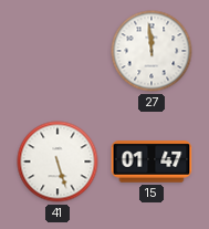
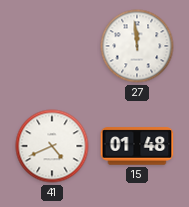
41: 5:27 -> 4:41 (52, 146)
15: 01:47 -> 01:48 (137, 146)
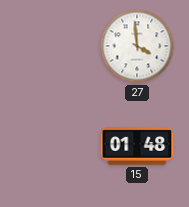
27: 11:59 -> 3:59 (137, 46)
41: 4:41 -> none (52, 146)
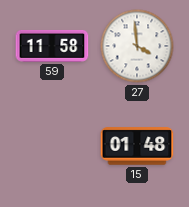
59: none -> 11:58 (52, 46)
